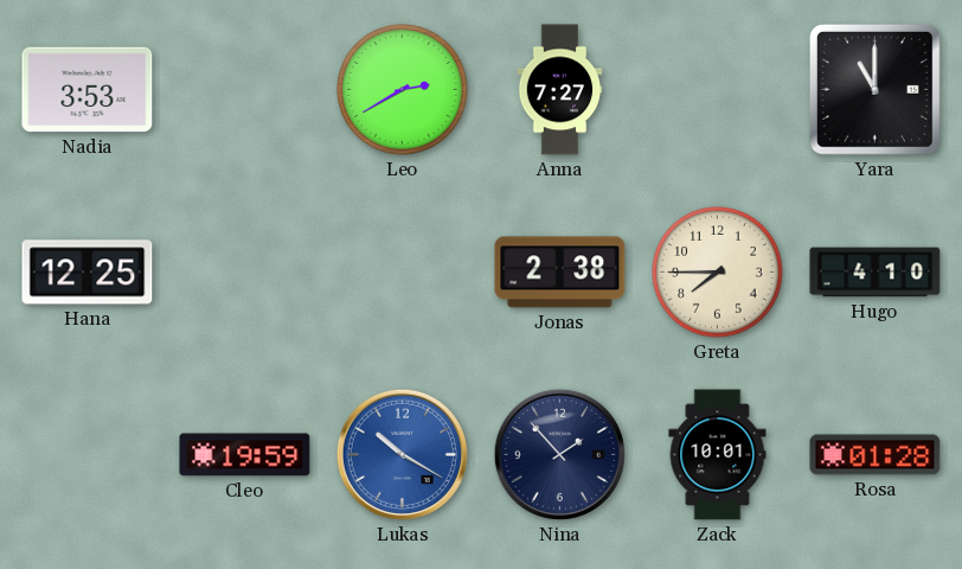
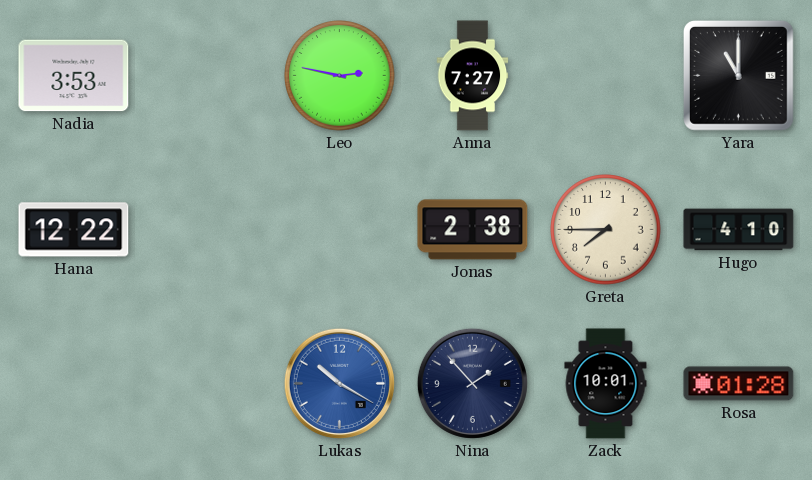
Leo: 2:40 -> 2:47 (340, 76)
Hana: 12:25 -> 12:22 (74, 230)
Cleo: 19:59 -> none (245, 455)
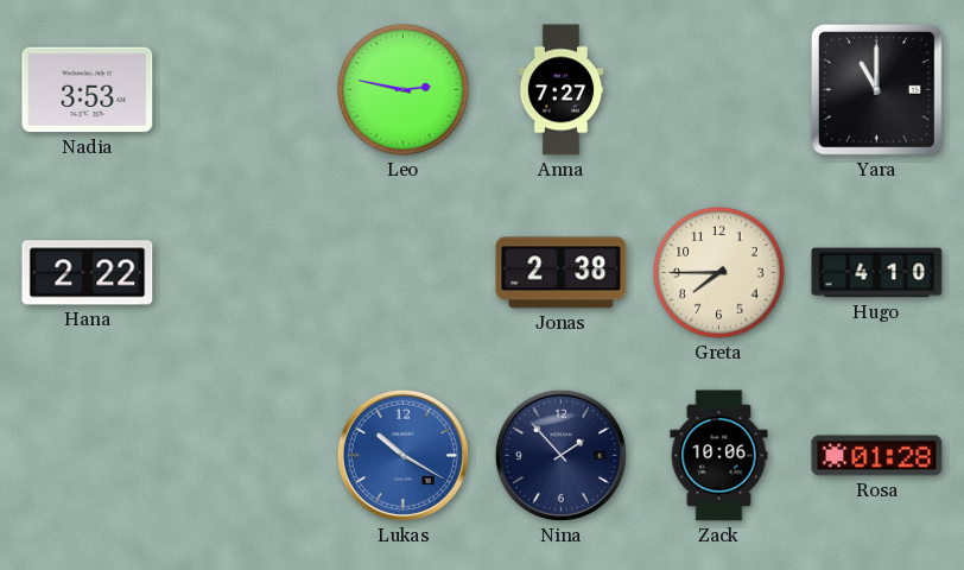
Hana: 12:22 -> 2:22 (88, 273)
Zack: 10:01 -> 10:06 (719, 456)
